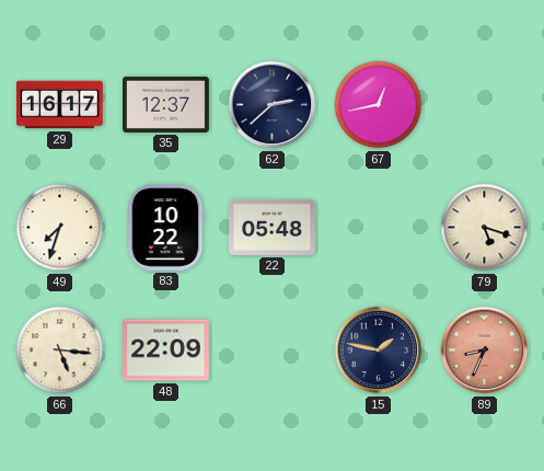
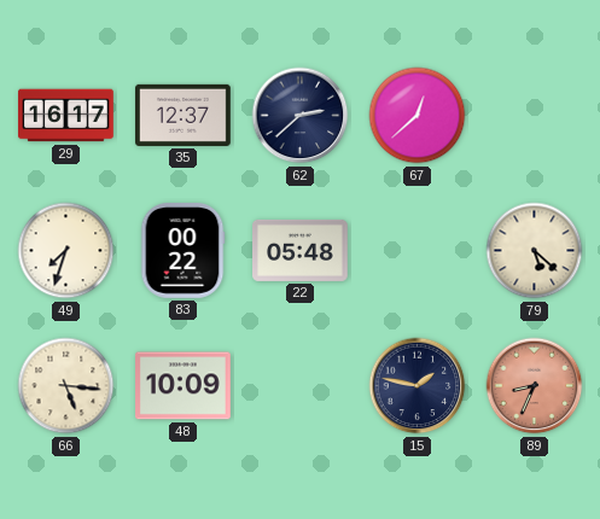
67: 12:43 -> 12:38 (418, 116)
83: 10:22 -> 00:22 (182, 251)
79: 5:18 -> 5:22 (535, 251)
48: 22:09 -> 10:09 (184, 386)
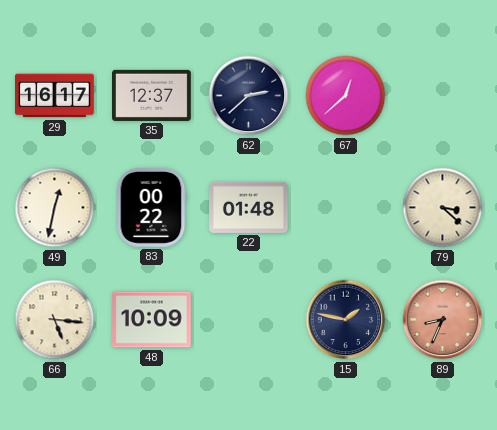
49: 7:33 -> 12:32 (55, 208)
22: 05:48 -> 01:48 (249, 207)
79: 5:22 -> 3:22 (443, 208)
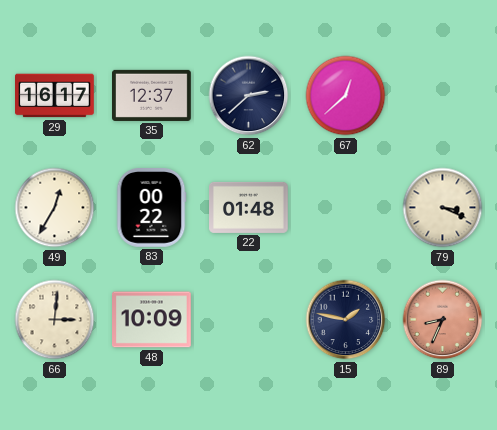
49: 12:32 -> 12:35 (55, 208)
79: 3:22 -> 3:19 (443, 208)
66: 5:16 -> 3:01 (55, 320)
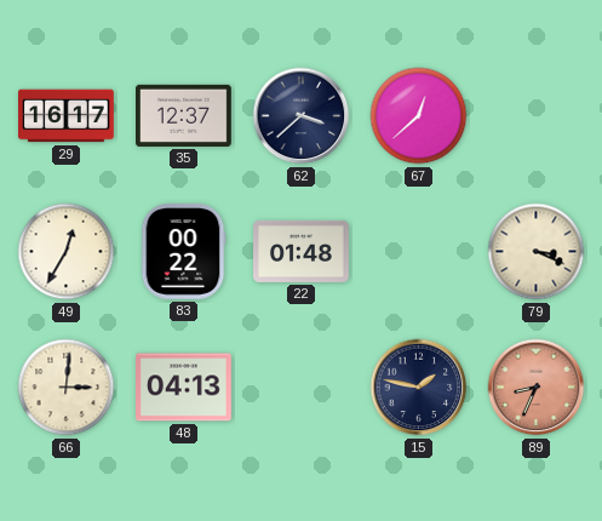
62: 2:38 -> 3:38 (302, 116)
48: 10:09 -> 04:13 (184, 388)
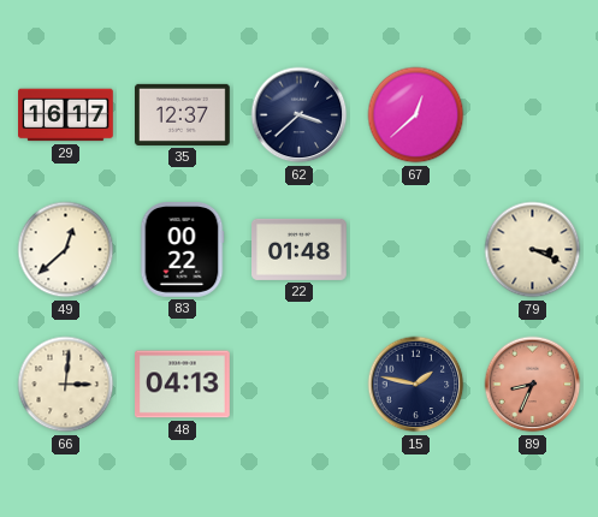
49: 12:35 -> 12:38 (66, 250)
